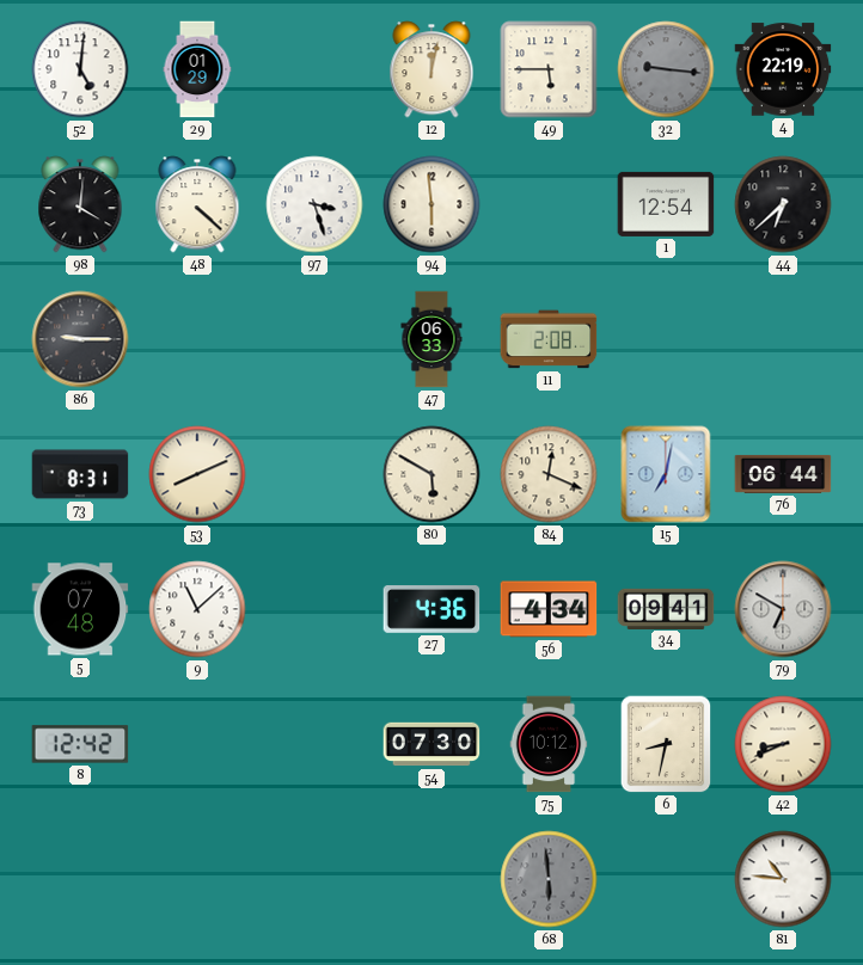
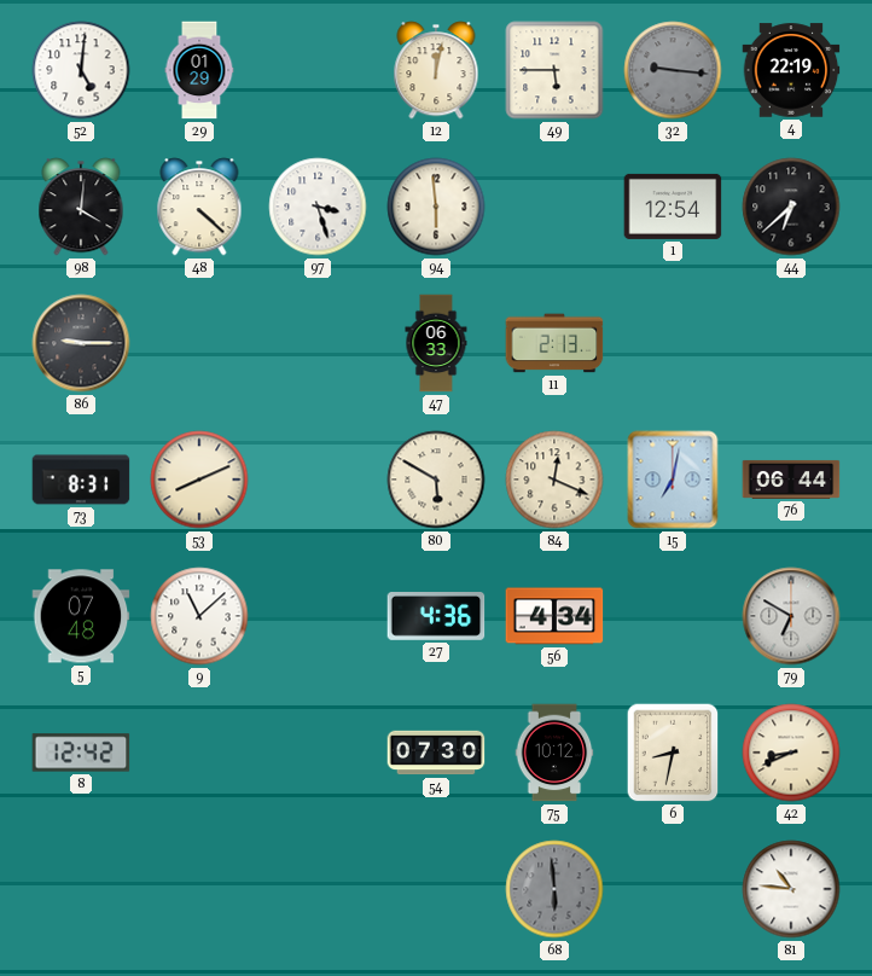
11: 2:08 -> 2:13 (554, 343)
34: 09:41 -> none (666, 608)
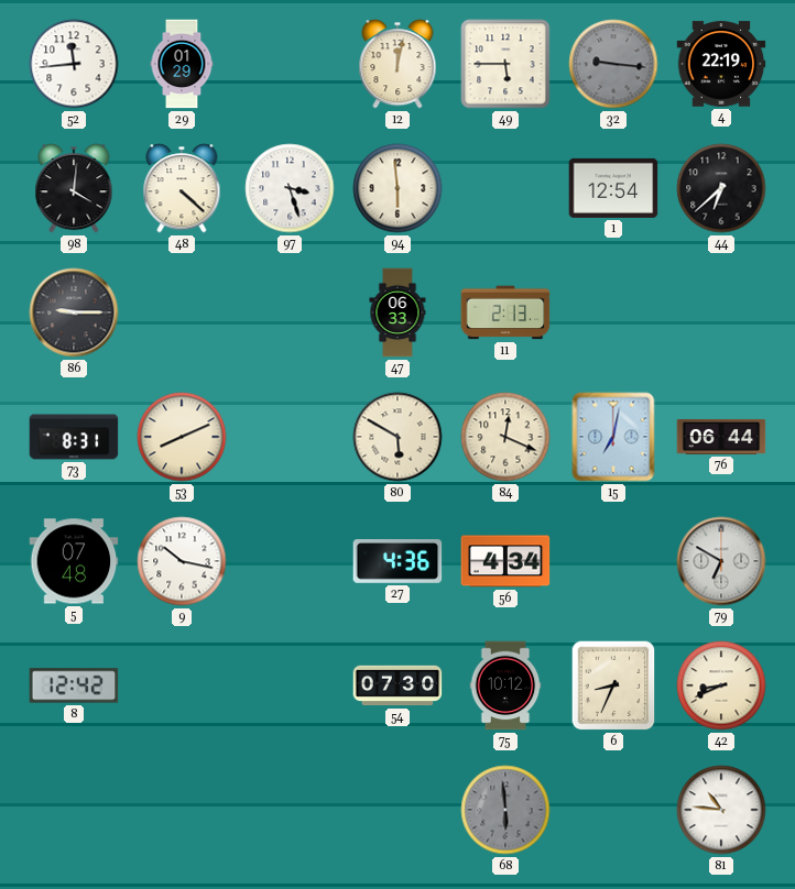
52: 5:01 -> 11:44 (74, 64)
9: 11:08 -> 10:17 (182, 561)
6: 8:32 -> 8:34 (613, 685)
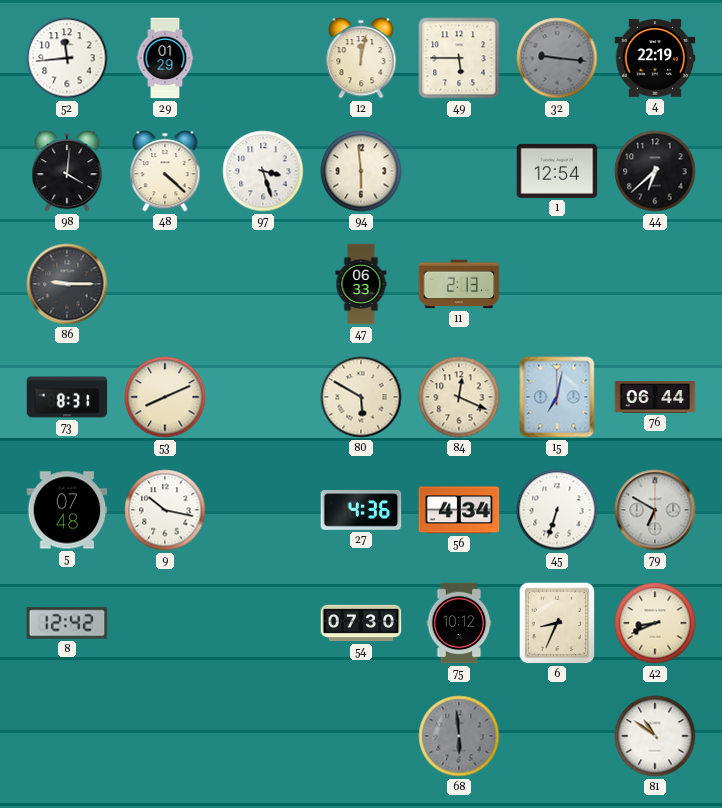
45: none -> 6:33 (557, 510)
81: 10:46 -> 10:51 (655, 736)
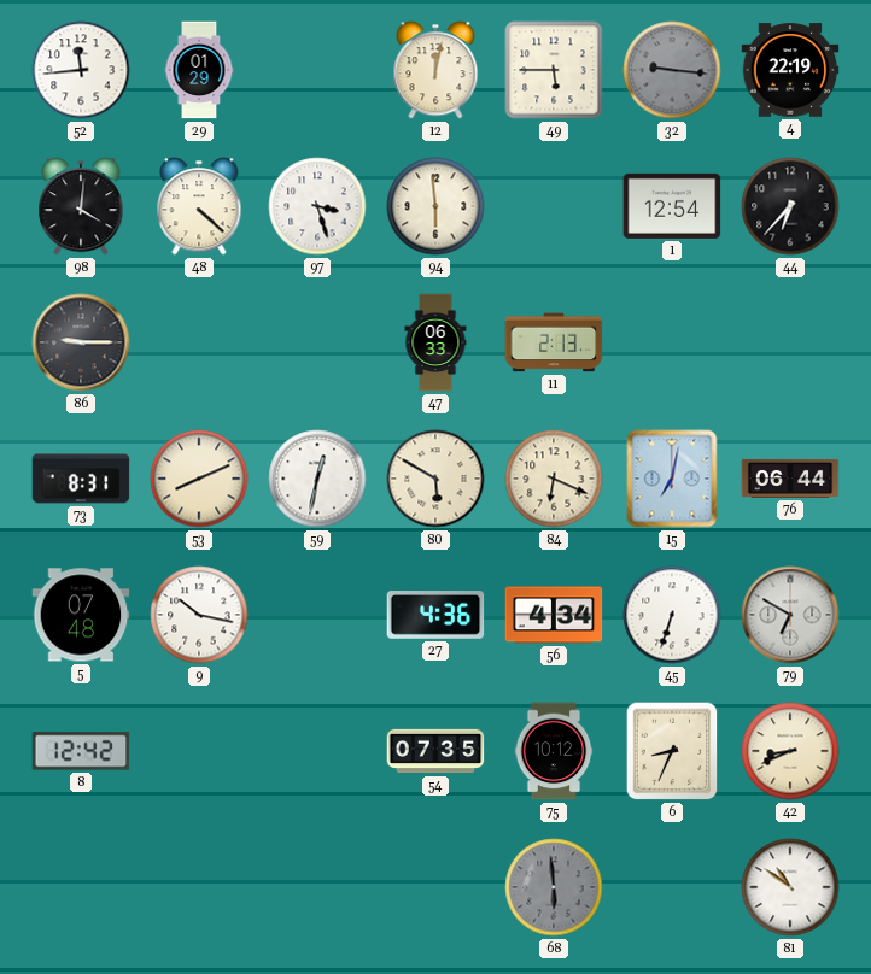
44: 6:38 -> 6:37 (790, 206)
59: none -> 12:32 (317, 479)
84: 12:19 -> 6:19 (554, 479)
54: 07:30 -> 07:35 (435, 751)
